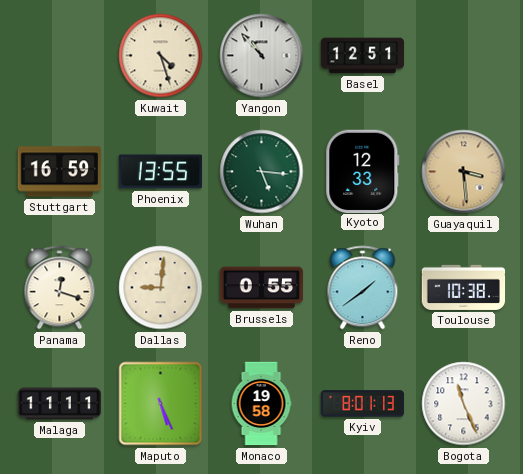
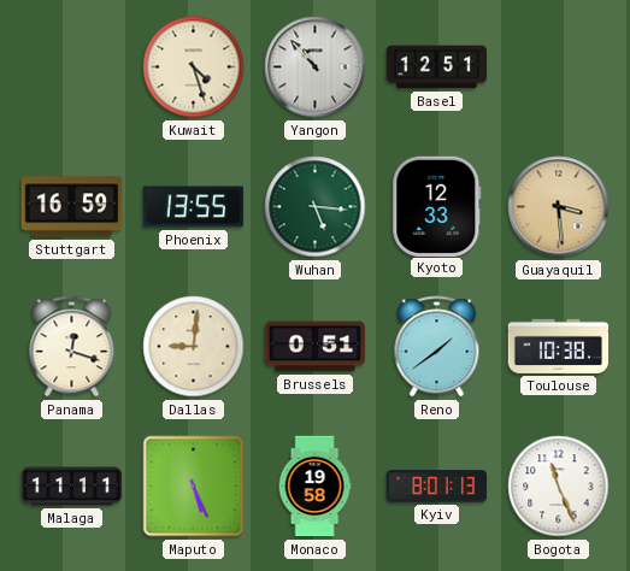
Brussels: 0:55 -> 0:51 (316, 347)
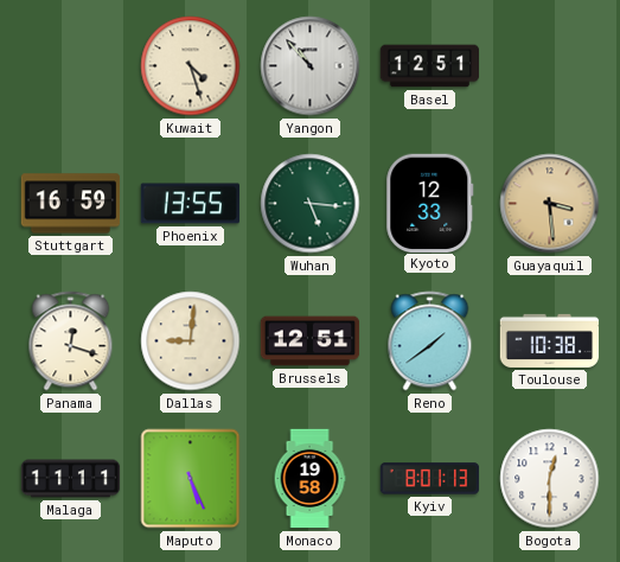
Brussels: 0:51 -> 12:51 (311, 341)
Bogota: 11:26 -> 12:30 (550, 479)
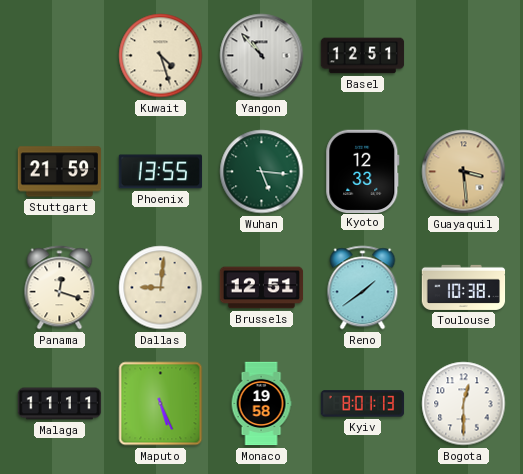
Stuttgart: 16:59 -> 21:59 (60, 172)
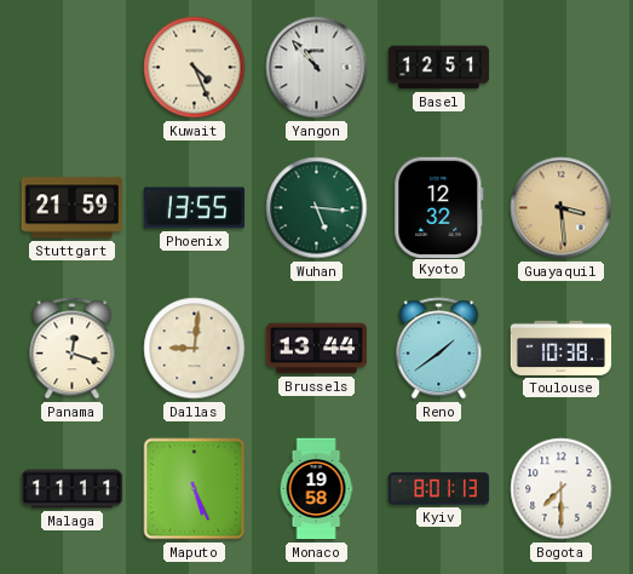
Kuwait: 4:27 -> 4:26 (195, 68)
Kyoto: 12:33 -> 12:32 (439, 207)
Brussels: 12:51 -> 13:44 (317, 349)
Bogota: 12:30 -> 7:30 (562, 489)
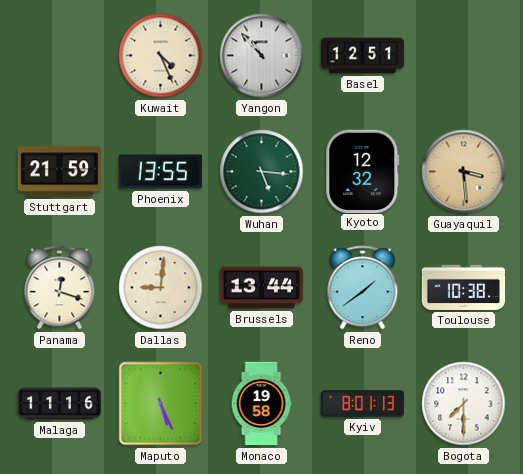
Malaga: 11:11 -> 11:16 (60, 404)
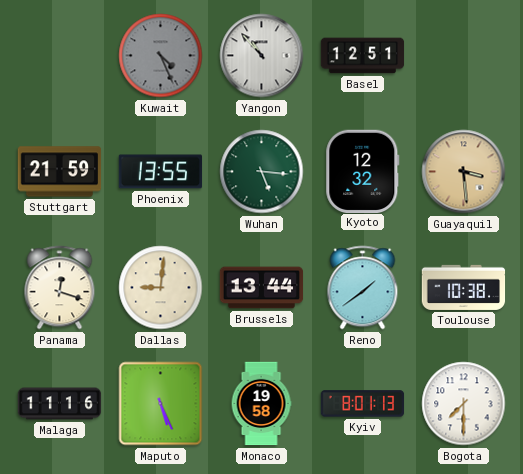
Kuwait dial: cream -> grey (161, 56)
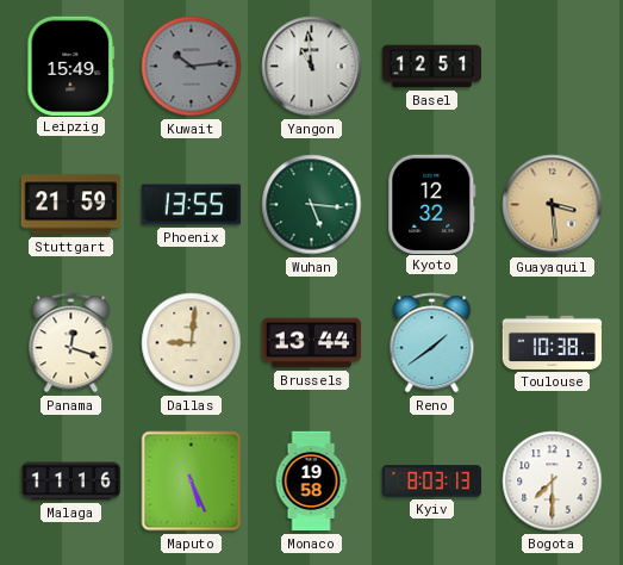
Leipzig: none -> 15:49 (71, 66)
Kuwait: 4:26 -> 10:14 (192, 67)
Yangon: 10:53 -> 10:59 (312, 67)
Kyiv: 8:01 -> 8:03 (432, 482)
